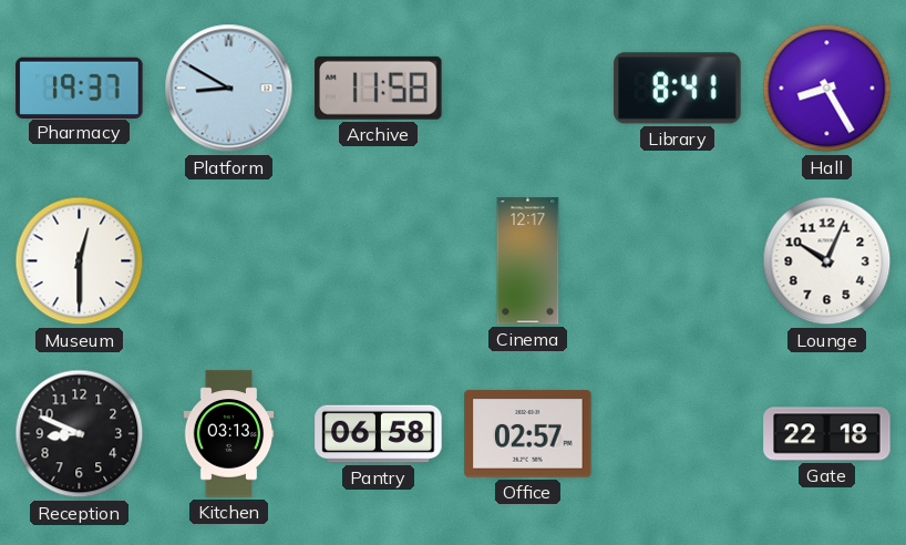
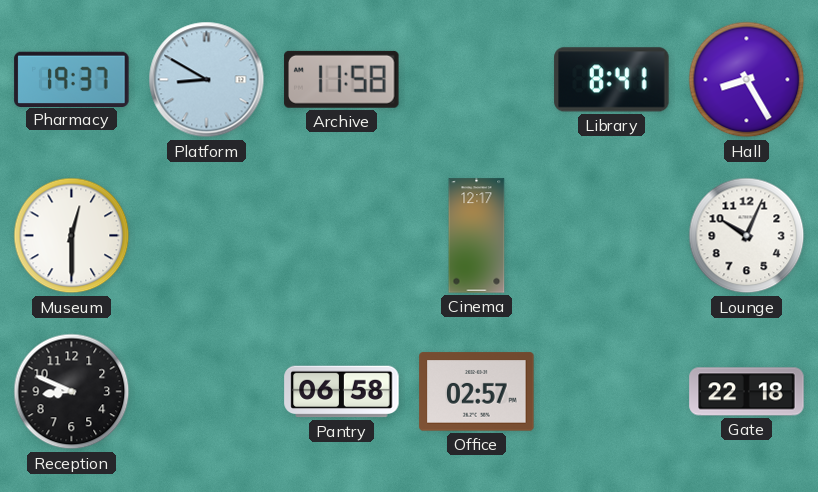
Kitchen: 03:13 -> none (229, 434)
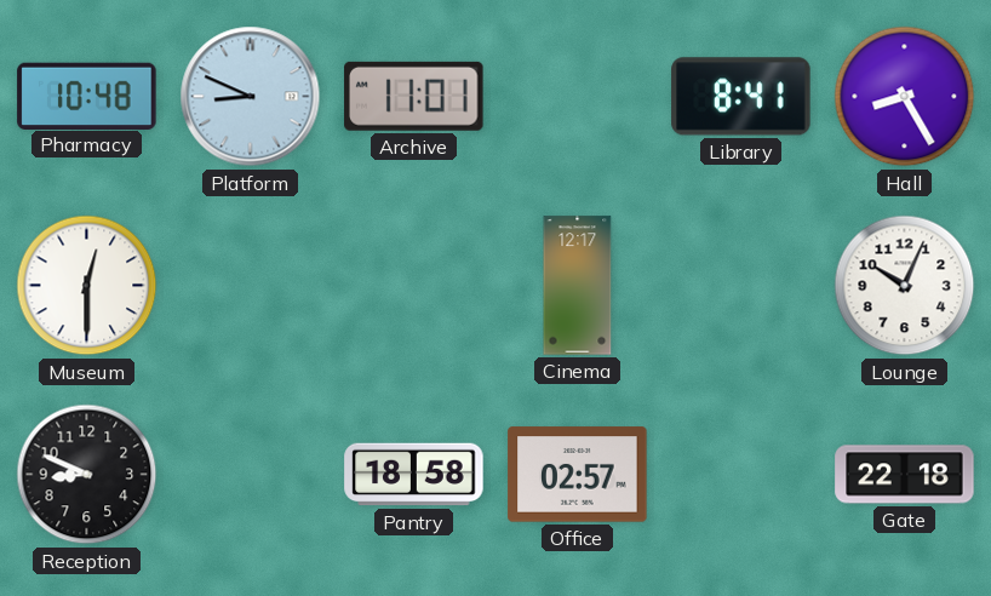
Pharmacy: 19:37 -> 10:48 (87, 96)
Platform: 8:50 -> 8:49 (251, 97)
Archive: 11:58 -> 11:01 (414, 96)
Pantry: 06:58 -> 18:58 (414, 475)
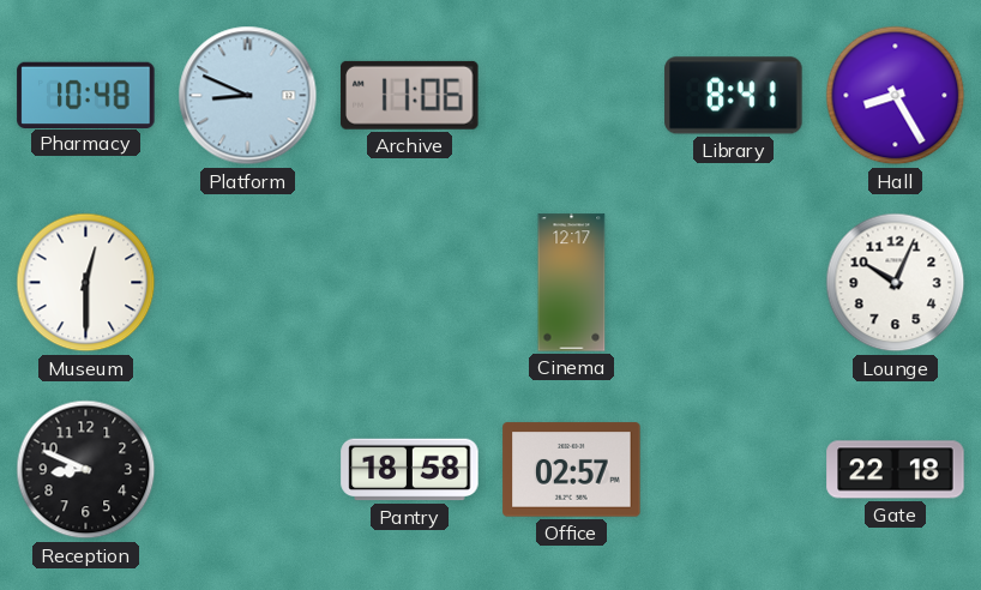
Archive: 11:01 -> 11:06 (410, 95)
